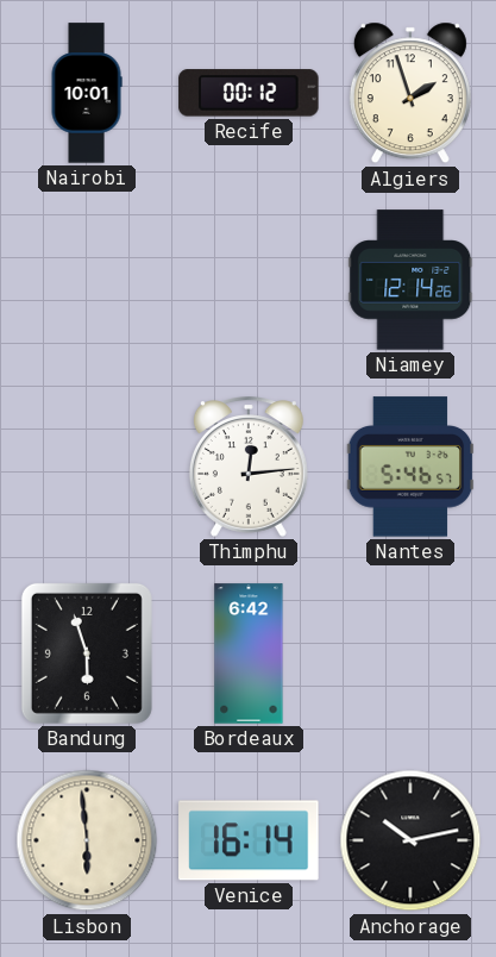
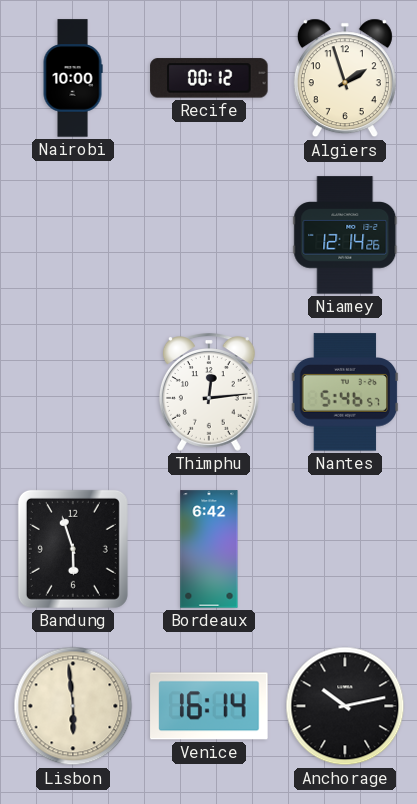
Nairobi: 10:01 -> 10:00 (73, 78)
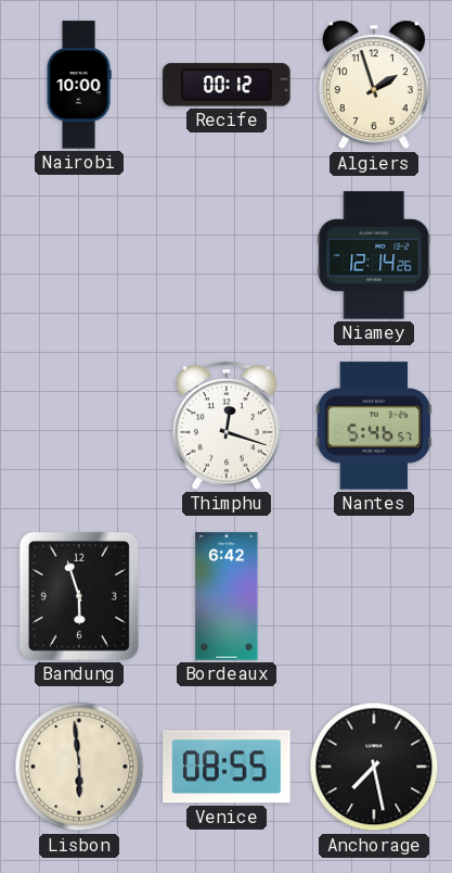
Thimphu: 12:14 -> 12:18 (227, 426)
Venice: 16:14 -> 08:55 (227, 767)
Anchorage: 10:13 -> 7:28 (374, 767)
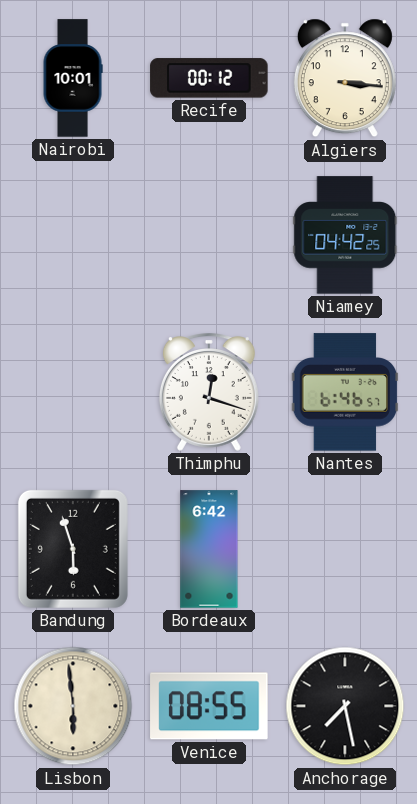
Nairobi: 10:00 -> 10:01 (73, 78)
Algiers: 1:57 -> 3:16 (345, 78)
Niamey: 12:14 -> 04:42 (345, 235)
Nantes: 5:46 -> 6:46 (345, 392)
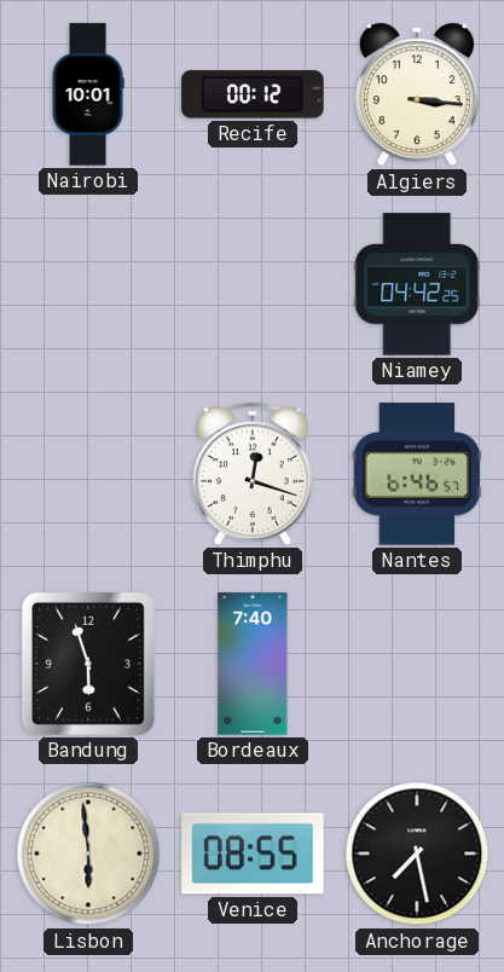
Bordeaux: 6:42 -> 7:40 (253, 664)
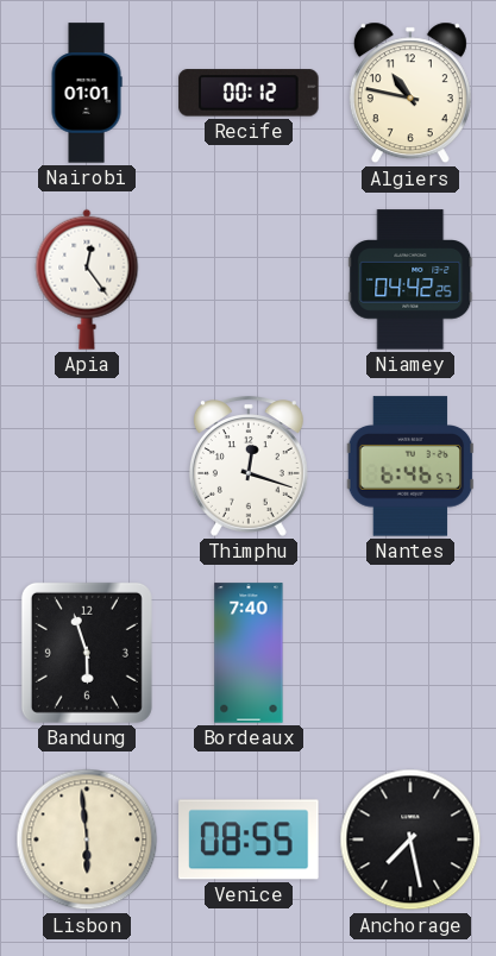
Nairobi: 10:01 -> 01:01 (87, 93)
Algiers: 3:16 -> 10:47 (410, 93)
Apia: none -> 12:24 (87, 279)
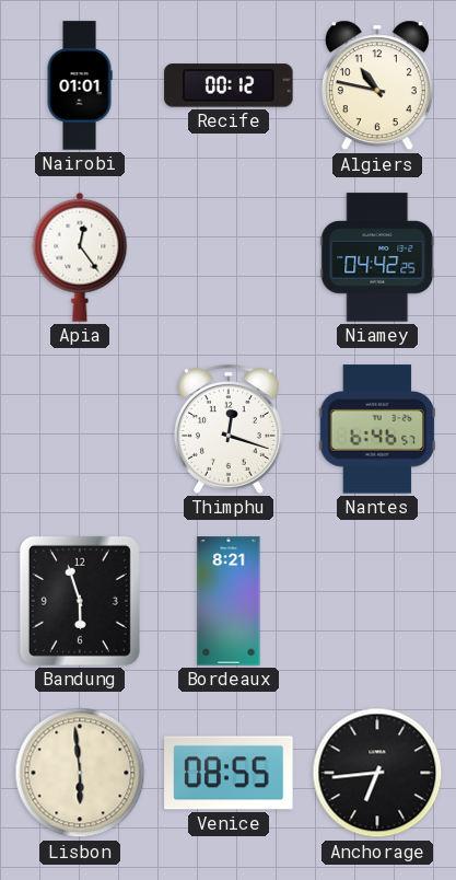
Bordeaux: 7:40 -> 8:21 (229, 601)
Anchorage: 7:28 -> 6:44 (377, 773)
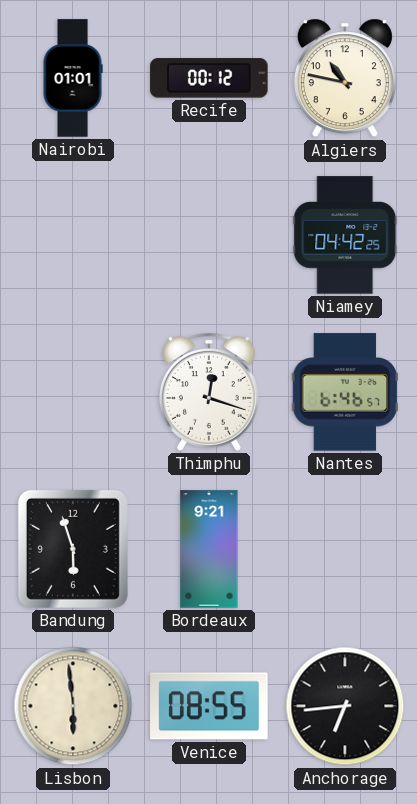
Apia: 12:24 -> none (80, 257)
Bordeaux: 8:21 -> 9:21 (209, 549)
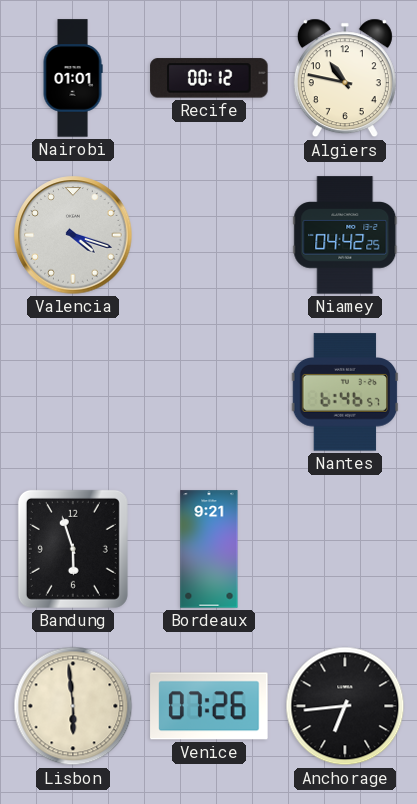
Valencia: none -> 4:18 (73, 235)
Thimphu: 12:18 -> none (209, 392)
Venice: 08:55 -> 07:26 (209, 706)
